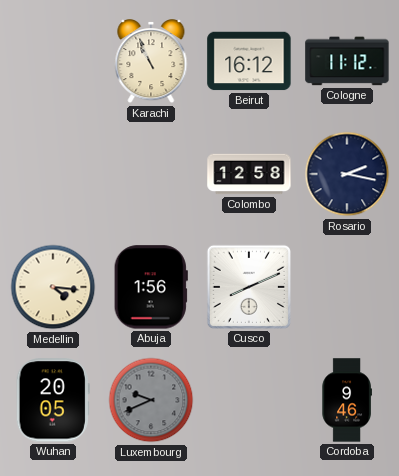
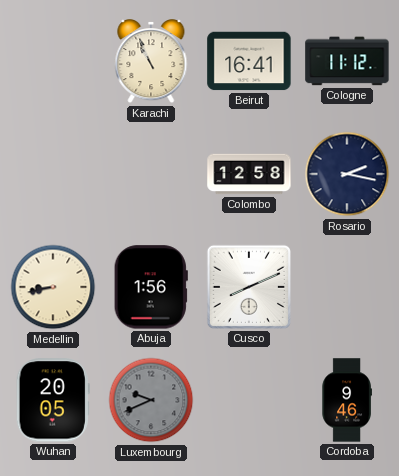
Beirut: 16:12 -> 16:41 (249, 61)
Medellin: 4:16 -> 8:43 (53, 287)
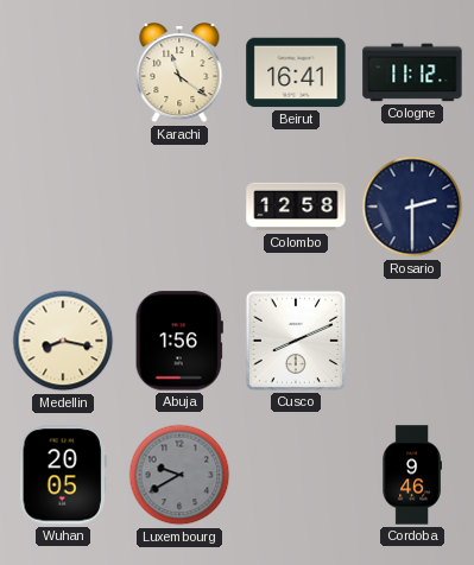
Karachi: 10:56 -> 11:21 (179, 74)
Rosario: 2:17 -> 2:30 (412, 207)
Medellin: 8:43 -> 8:17 (63, 341)
Luxembourg: 9:41 -> 9:40 (179, 475)
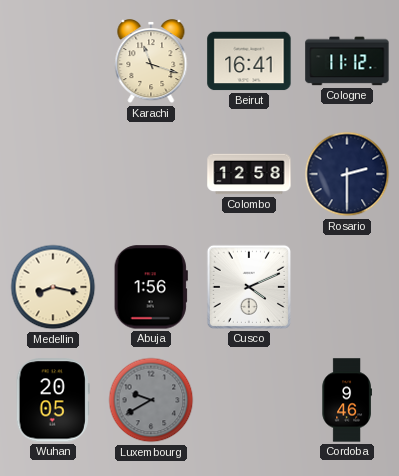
Karachi: 11:21 -> 11:18 (151, 62)
Cusco: 8:11 -> 4:11 (249, 287)
